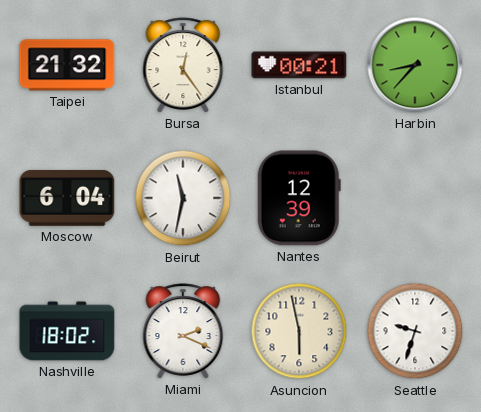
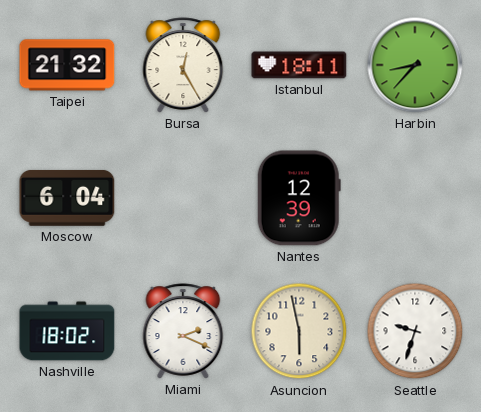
Bursa: 12:24 -> 12:25 (183, 65)
Istanbul: 00:21 -> 18:11 (299, 65)
Beirut: 11:32 -> none (183, 198)
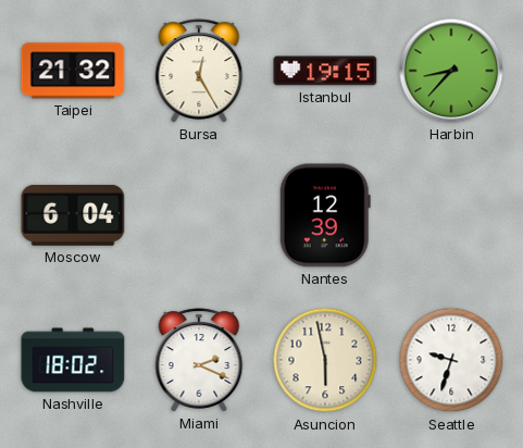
Istanbul: 18:11 -> 19:15 (325, 71)
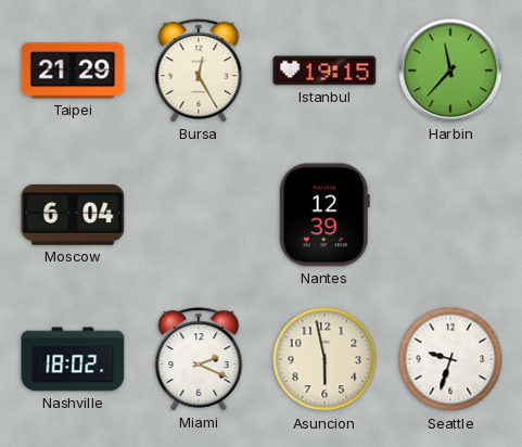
Taipei: 21:32 -> 21:29 (73, 71)
Harbin: 8:37 -> 11:37 (450, 71)
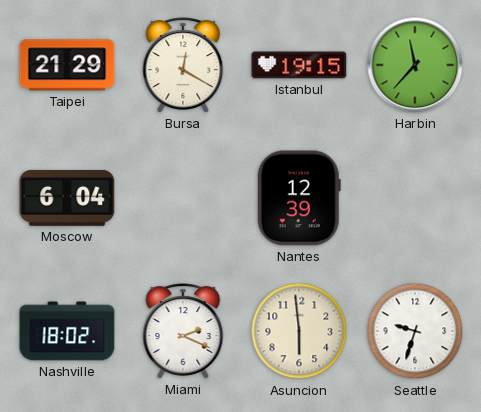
Bursa: 12:25 -> 12:20 (183, 65)
Asuncion: 5:58 -> 5:59 (299, 331)
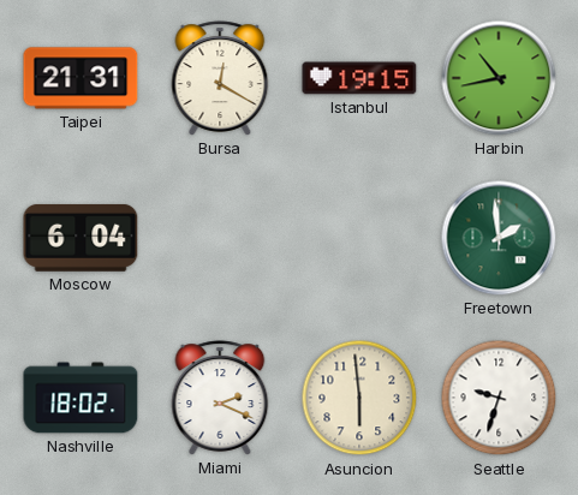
Taipei: 21:29 -> 21:31 (81, 78)
Harbin: 11:37 -> 10:43 (499, 78)
Nantes: 12:39 -> none (299, 198)
Freetown: none -> 1:59 (499, 238)
